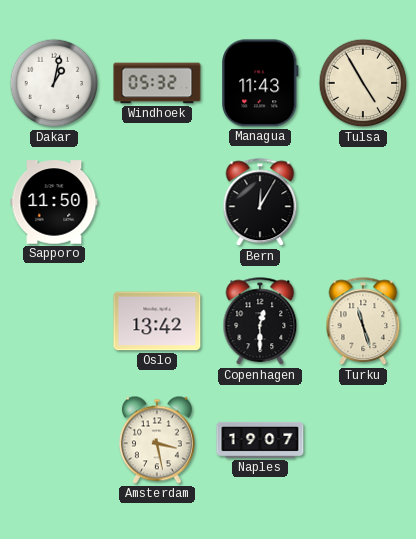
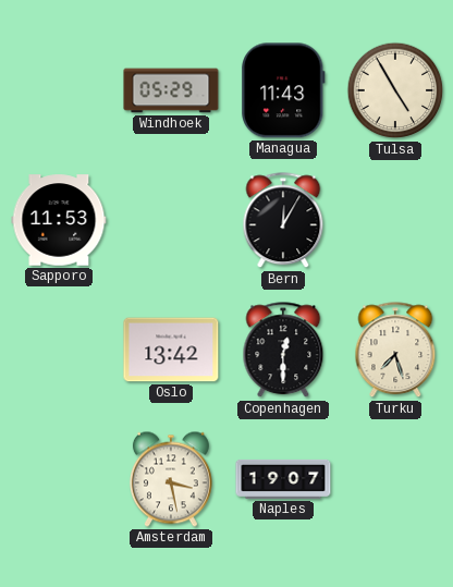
Dakar: 1:02 -> none (54, 83)
Windhoek: 05:32 -> 05:29 (171, 90)
Sapporo: 11:50 -> 11:53 (59, 220)
Turku: 11:27 -> 7:27 (395, 351)
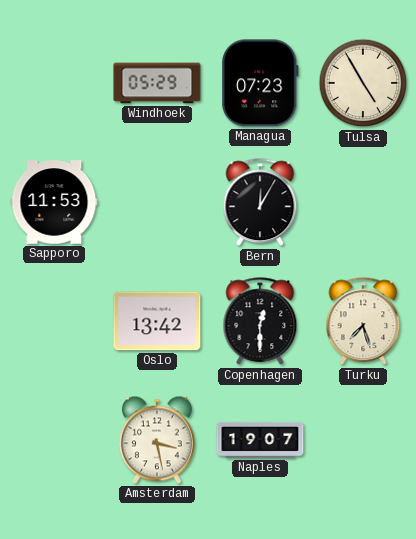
Managua: 11:43 -> 07:23 (260, 83)
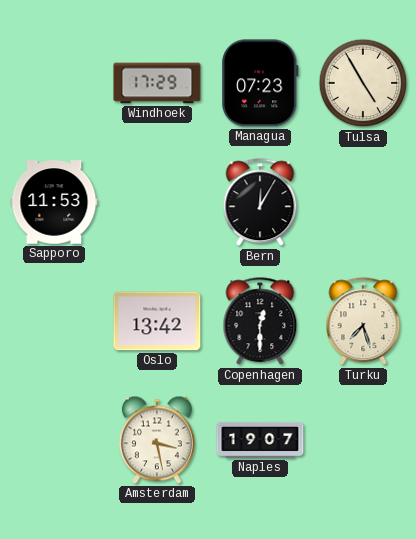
Windhoek: 05:29 -> 17:29 (157, 83)
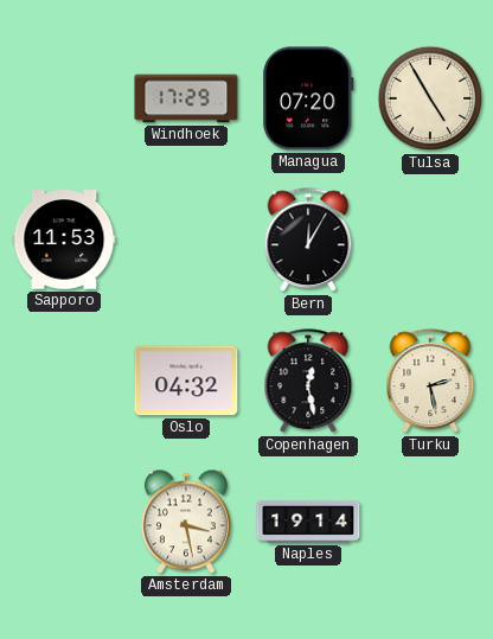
Managua: 07:23 -> 07:20 (308, 98)
Oslo: 13:42 -> 04:32 (186, 381)
Copenhagen: 12:30 -> 12:28 (308, 382)
Turku: 7:27 -> 2:28 (430, 382)
Naples: 19:07 -> 19:14 (308, 522)
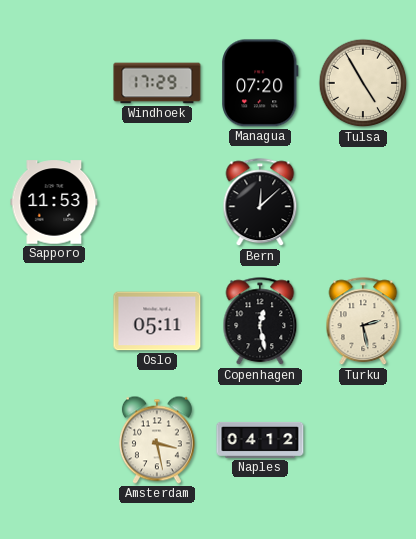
Bern: 12:05 -> 12:08 (260, 203)
Oslo: 04:32 -> 05:11 (157, 321)
Naples: 19:14 -> 04:12 (260, 440)
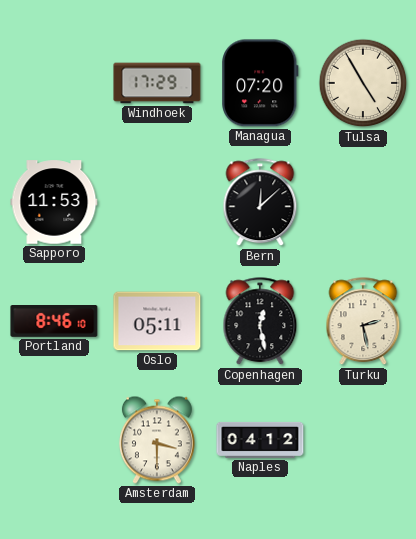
Portland: none -> 8:46 (54, 322)
Amsterdam: 3:28 -> 3:30 (157, 440)
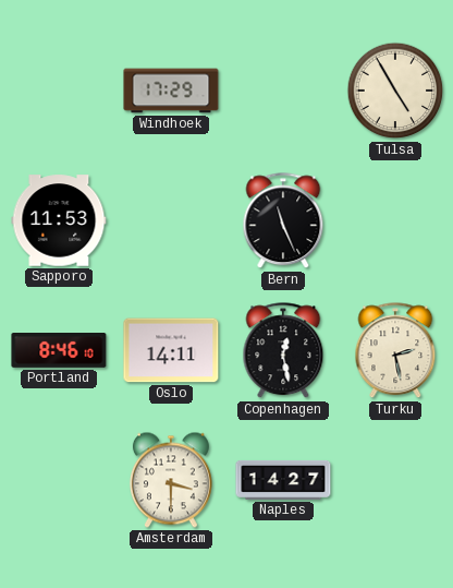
Managua: 07:20 -> none (260, 83)
Bern: 12:08 -> 11:26 (283, 221)
Oslo: 05:11 -> 14:11 (171, 350)
Naples: 04:12 -> 14:27 (283, 480)
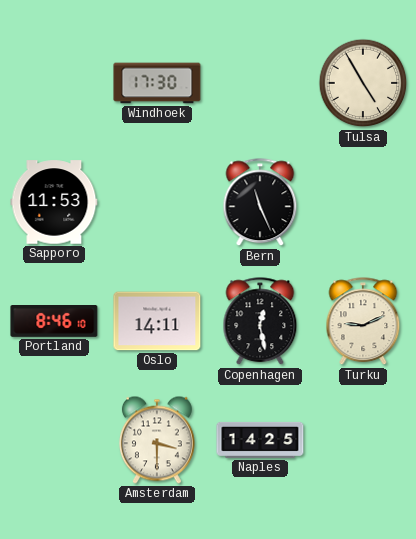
Windhoek: 17:29 -> 17:30 (157, 83)
Turku: 2:28 -> 9:11 (363, 322)
Naples: 14:27 -> 14:25 (260, 440)
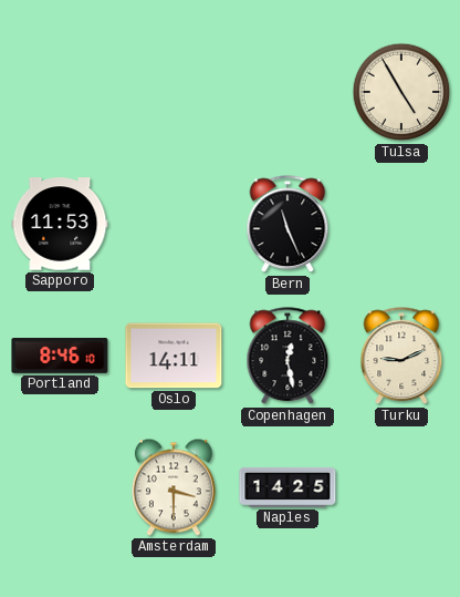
Windhoek: 17:30 -> none (157, 83)
